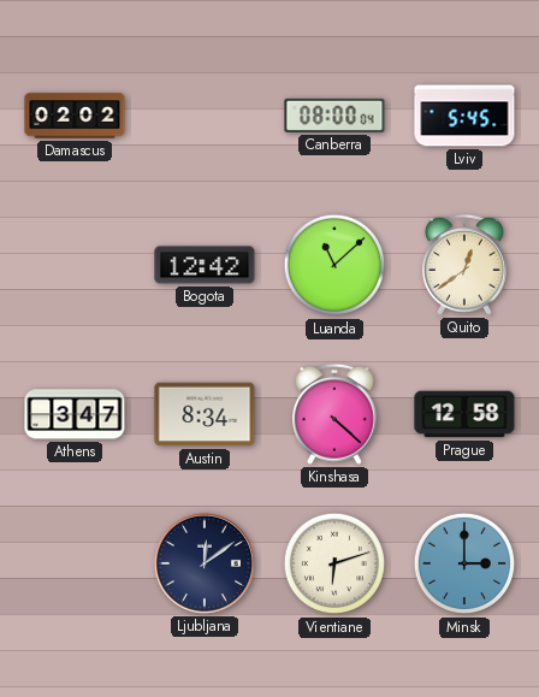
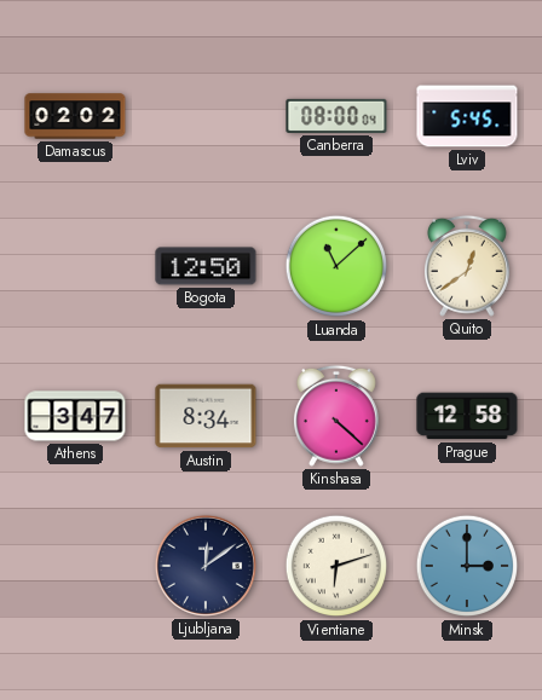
Bogota: 12:42 -> 12:50 (206, 266)
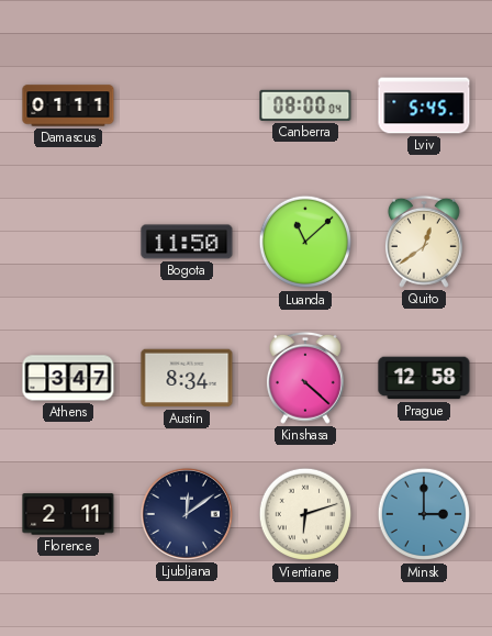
Damascus: 02:02 -> 01:11 (68, 105)
Bogota: 12:50 -> 11:50 (187, 242)
Florence: none -> 2:11 (68, 514)
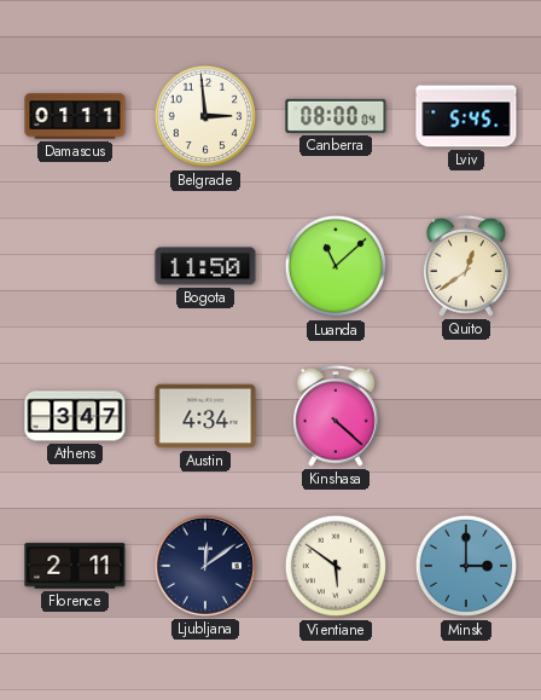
Belgrade: none -> 2:59 (205, 116)
Austin: 8:34 -> 4:34 (205, 416)
Prague: 12:58 -> none (424, 378)
Vientiane: 6:12 -> 5:51 (336, 566)
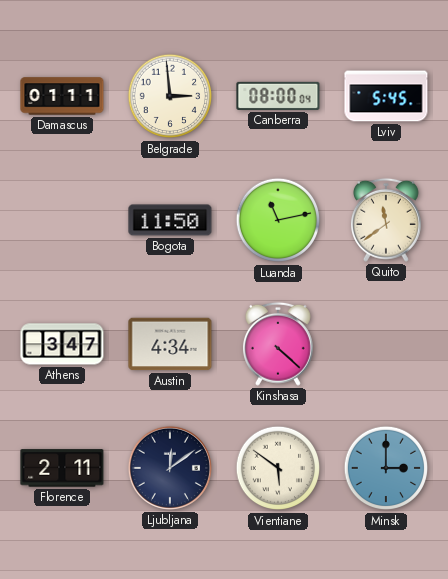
Luanda: 11:08 -> 11:13 (278, 220)
Quito: 12:39 -> 11:39 (386, 220)
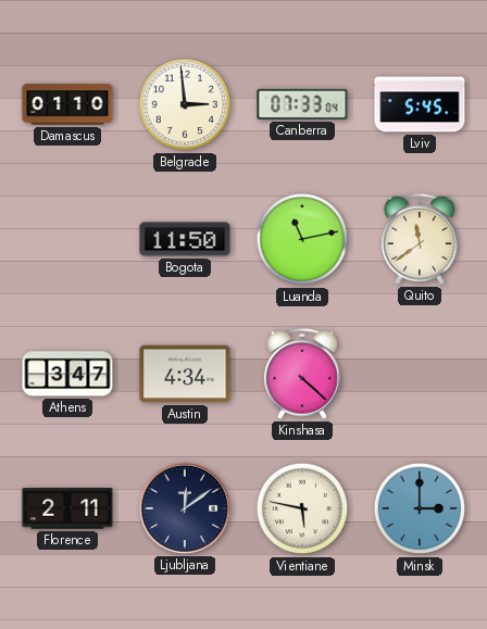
Damascus: 01:11 -> 01:10 (67, 104)
Canberra: 08:00 -> 07:33 (302, 104)
Vientiane: 5:51 -> 5:47 (302, 508)
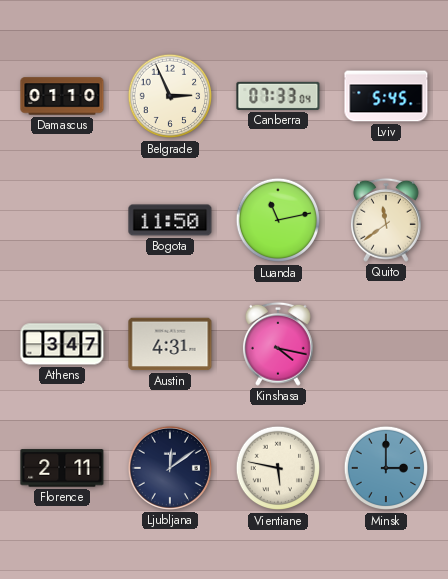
Belgrade: 2:59 -> 2:56 (170, 96)
Austin: 4:34 -> 4:31 (170, 344)
Kinshasa: 4:22 -> 4:17 (278, 344)
